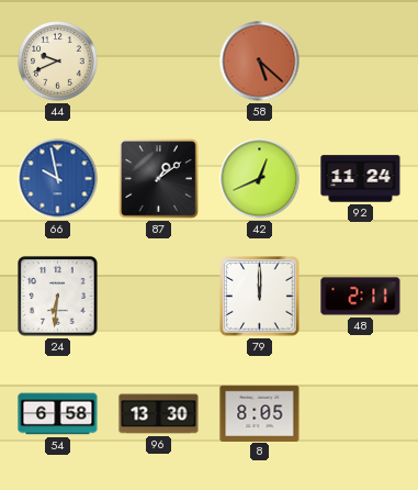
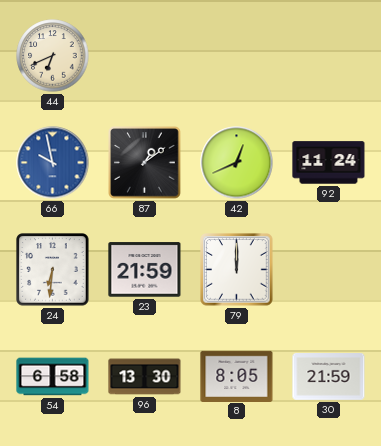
44: 9:41 -> 6:41 (53, 56)
58: 5:22 -> none (260, 62)
23: none -> 21:59 (145, 270)
48: 2:11 -> none (361, 297)
30: none -> 21:59 (329, 377)
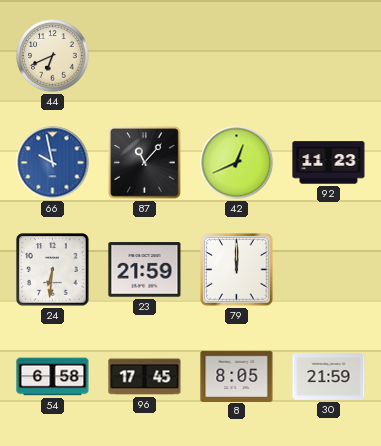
87: 1:09 -> 11:07 (145, 163)
92: 11:24 -> 11:23 (329, 163)
96: 13:30 -> 17:45 (145, 377)
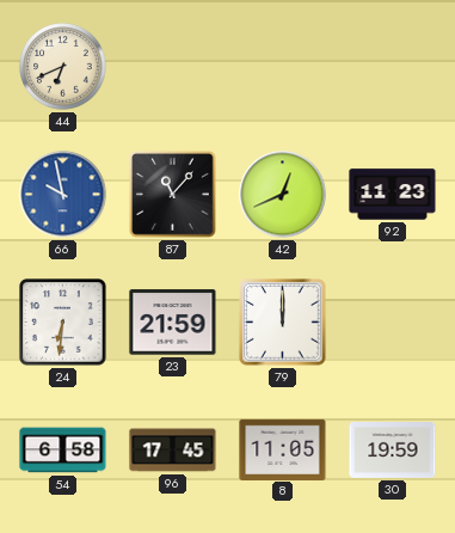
8: 8:05 -> 11:05 (283, 449)
30: 21:59 -> 19:59 (393, 451)
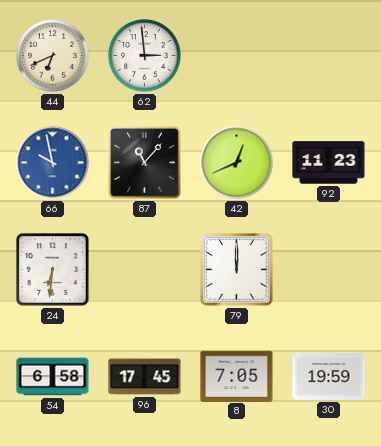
62: none -> 2:59 (145, 56)
23: 21:59 -> none (173, 323)
8: 11:05 -> 7:05 (237, 376)
